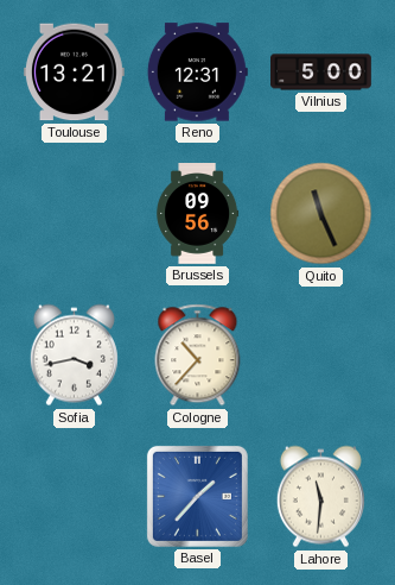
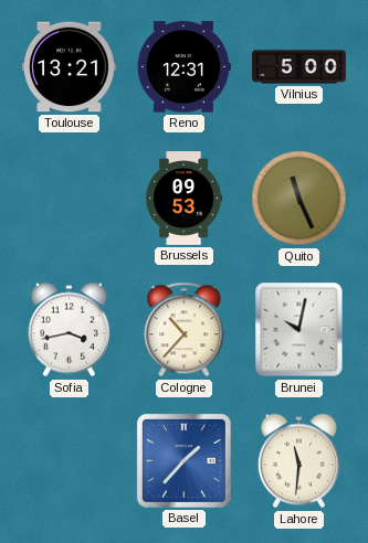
Brussels: 09:56 -> 09:53 (185, 199)
Brunei: none -> 10:02 (299, 330)
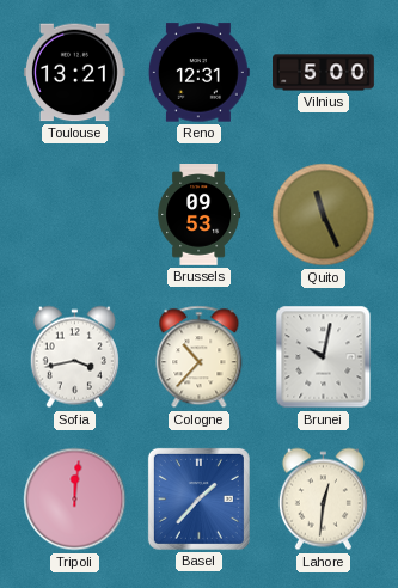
Tripoli: none -> 12:01 (75, 500)
Lahore: 11:31 -> 12:31 (323, 500)
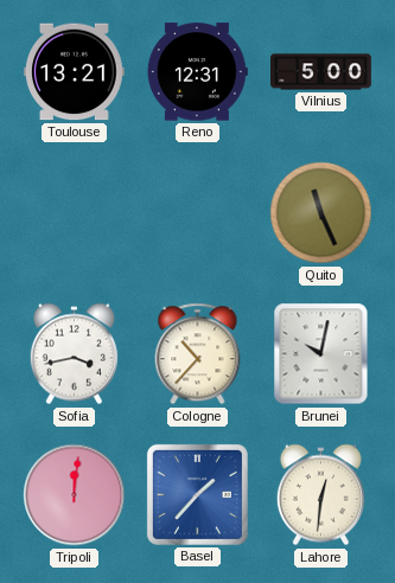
Brussels: 09:53 -> none (200, 215)
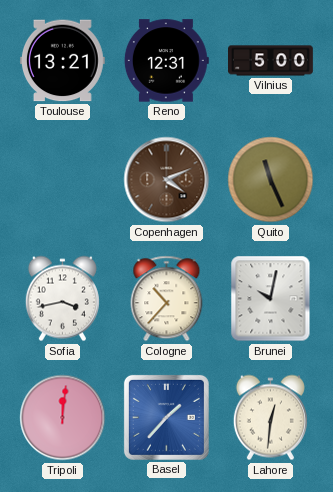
Copenhagen: none -> 4:11 (167, 180)
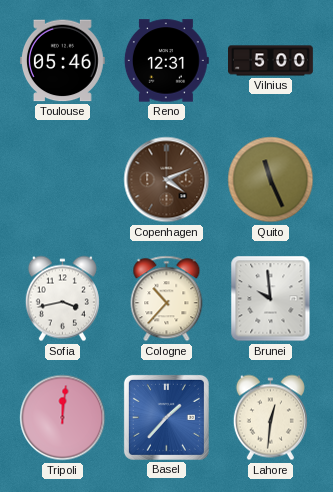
Toulouse: 13:21 -> 05:46 (62, 61)
Brunei: 10:02 -> 9:59 (271, 299)
